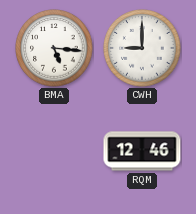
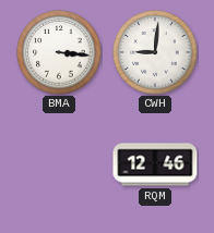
BMA: 5:16 -> 3:16 (59, 52)
CWH: 9:00 -> 9:01 (155, 52)
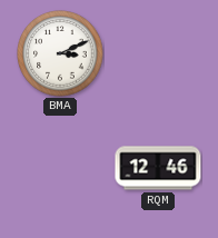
BMA: 3:16 -> 3:11 (60, 53)
CWH: 9:01 -> none (155, 52)
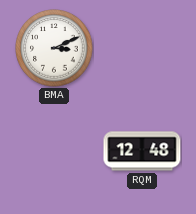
RQM: 12:46 -> 12:48 (142, 151)
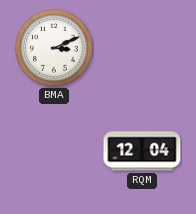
RQM: 12:48 -> 12:04 (142, 151)
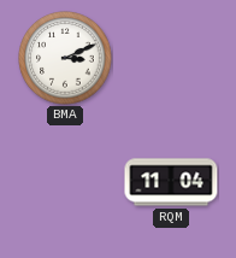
RQM: 12:04 -> 11:04 (171, 182)
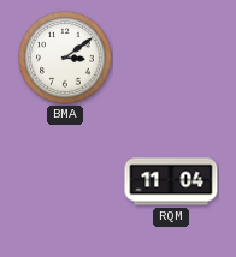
BMA: 3:11 -> 3:09 (65, 58)
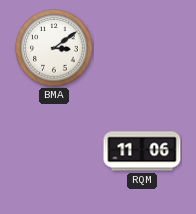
RQM: 11:04 -> 11:06 (142, 151)
